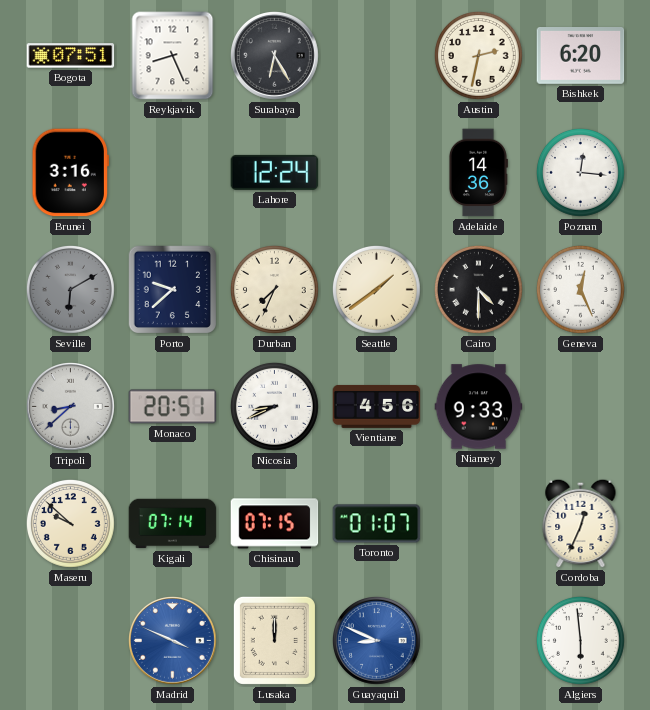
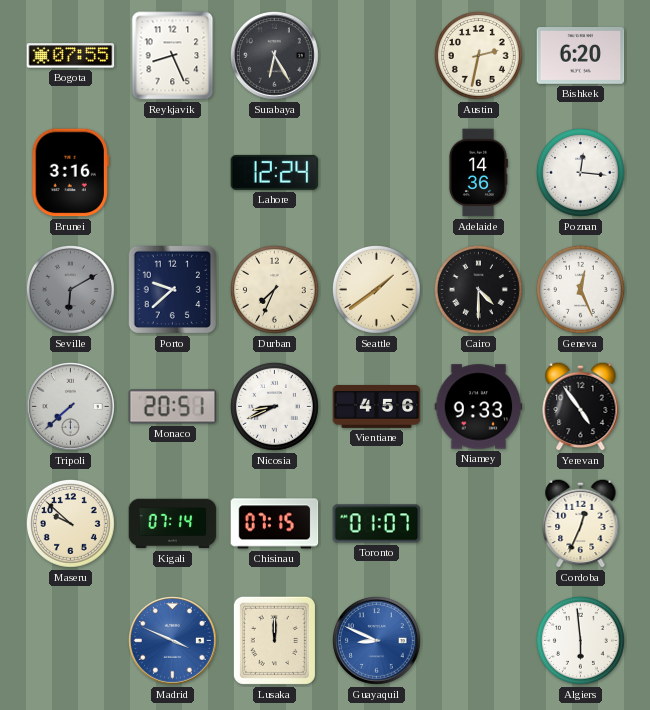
Bogota: 07:51 -> 07:55 (71, 56)
Tripoli: 8:38 -> 7:38 (71, 407)
Yerevan: none -> 4:54 (581, 406)
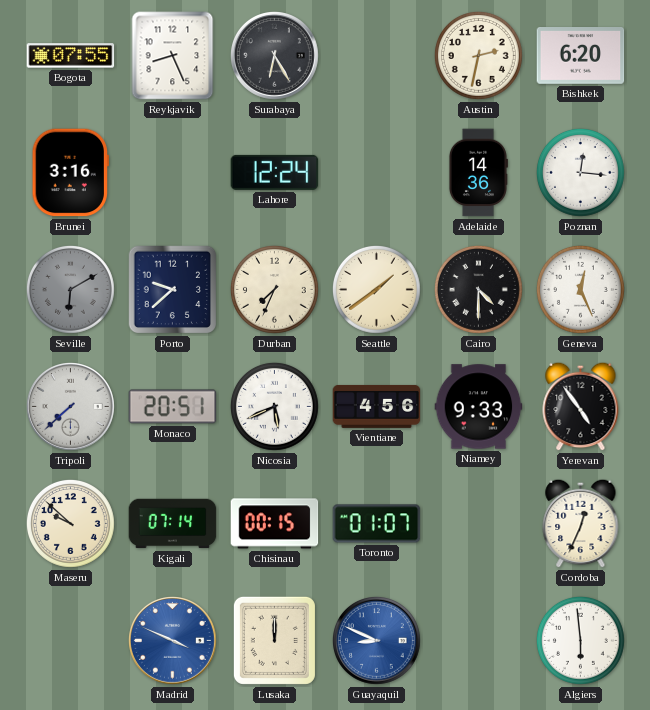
Nicosia: 8:41 -> 5:41 (274, 406)
Chisinau: 07:15 -> 00:15 (275, 524)
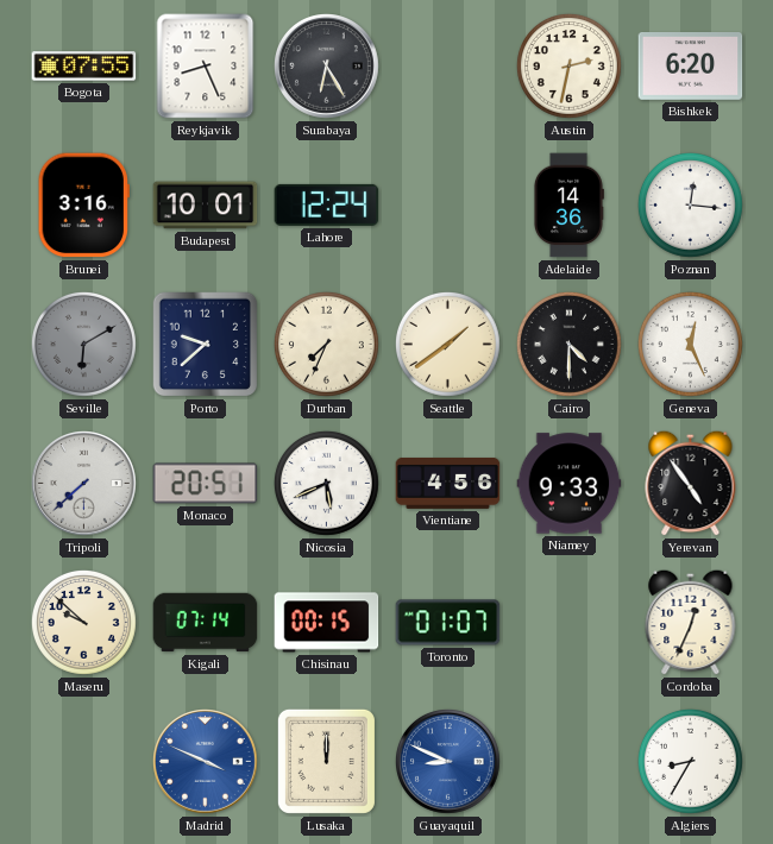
Budapest: none -> 10:01 (206, 206)
Algiers: 5:59 -> 8:35 (690, 761)
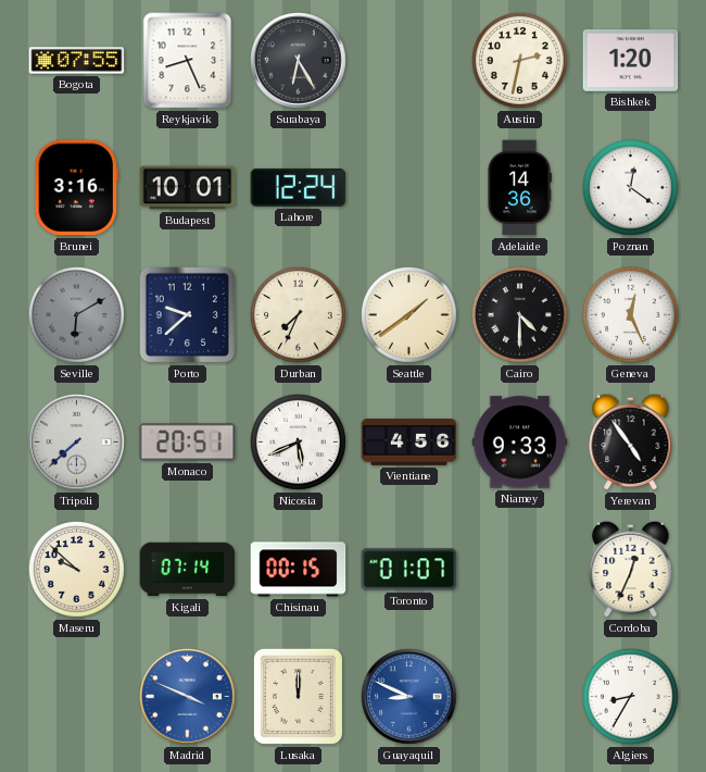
Bishkek: 6:20 -> 1:20 (631, 61)
Poznan: 12:16 -> 12:21 (630, 187)
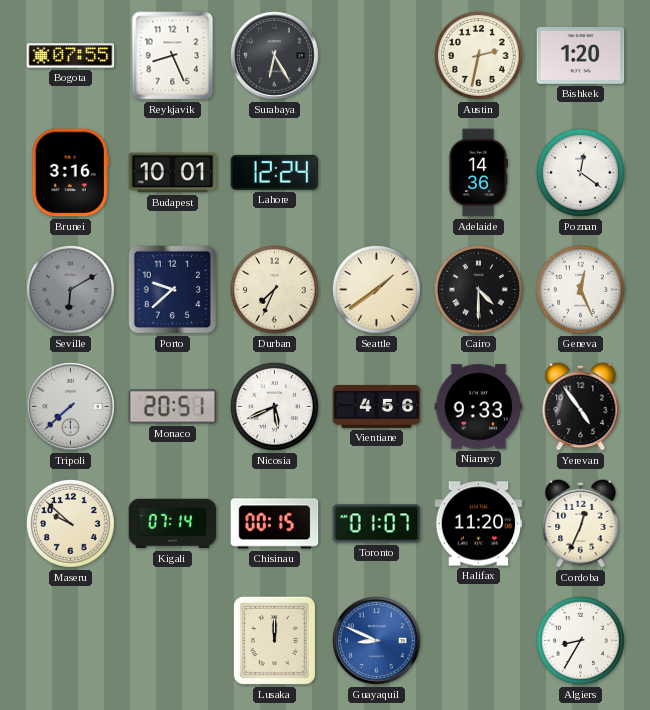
Halifax: none -> 11:20 (479, 524)
Madrid: 3:49 -> none (188, 697)
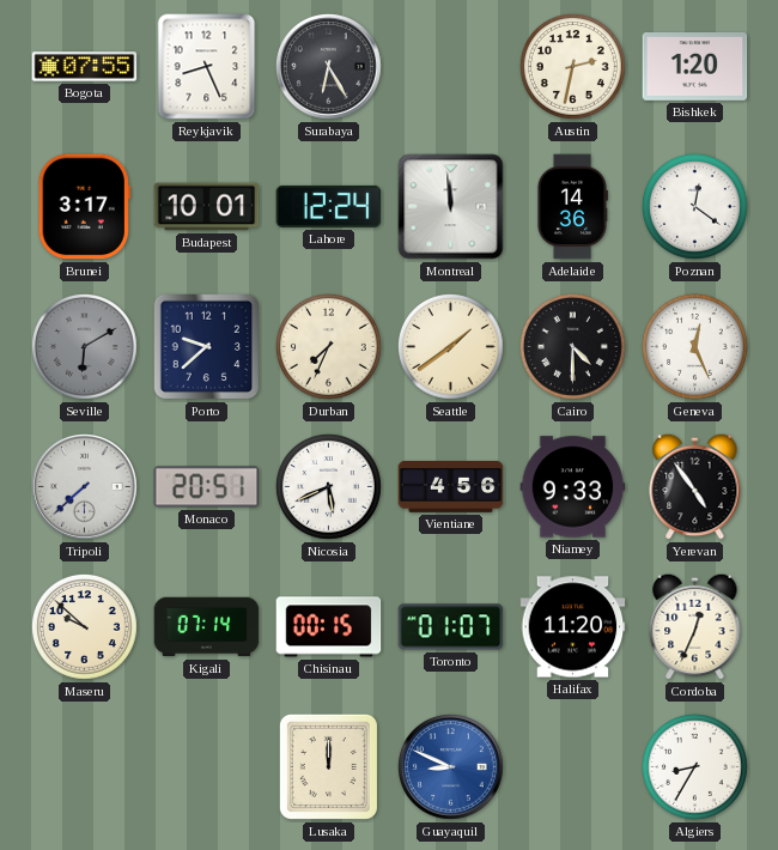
Brunei: 3:16 -> 3:17 (84, 207)
Montreal: none -> 11:59 (451, 207)
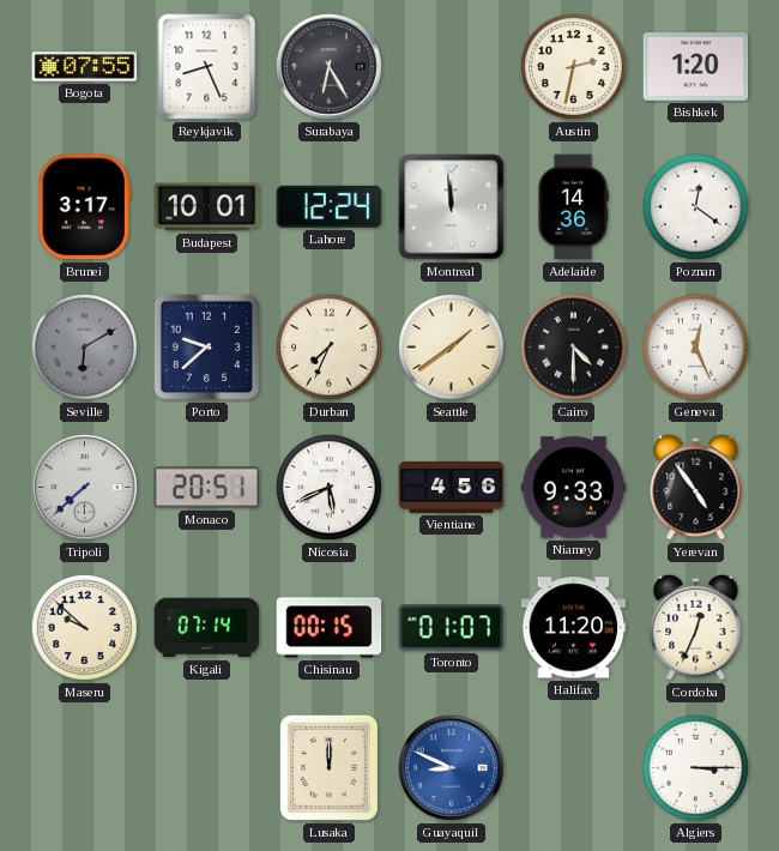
Algiers: 8:35 -> 3:15 (695, 767)
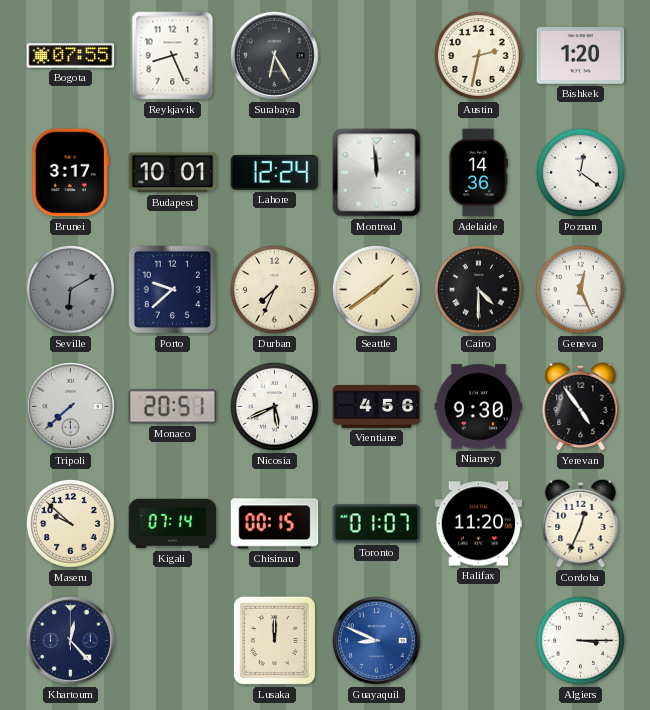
Niamey: 9:33 -> 9:30 (479, 407)
Khartoum: none -> 12:23 (71, 641)
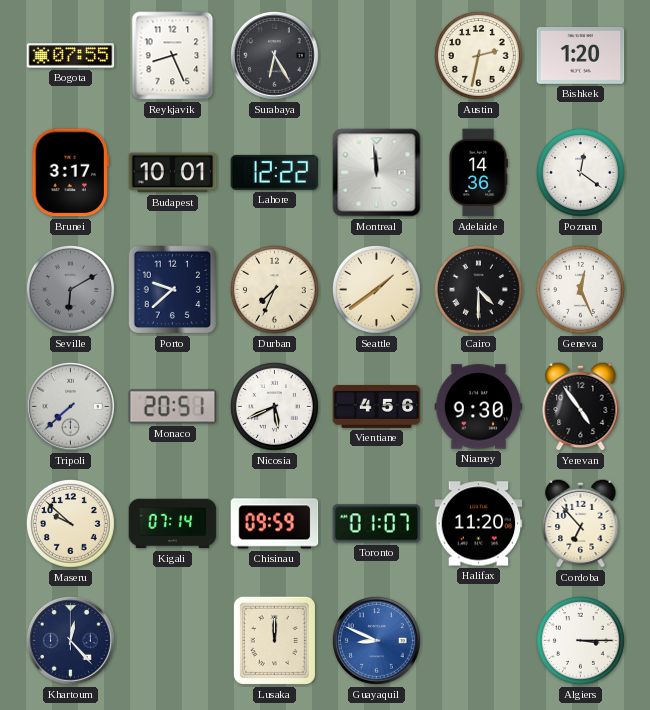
Lahore: 12:24 -> 12:22 (275, 172)
Chisinau: 00:15 -> 09:59 (275, 524)
Cordoba: 12:34 -> 6:53 (581, 523)
